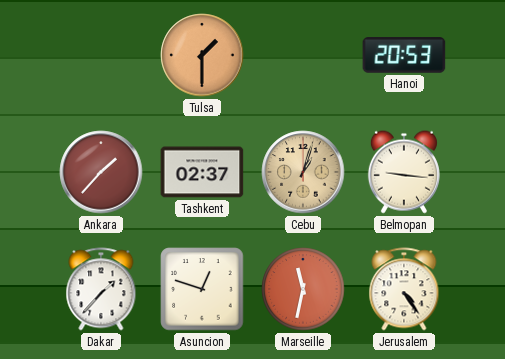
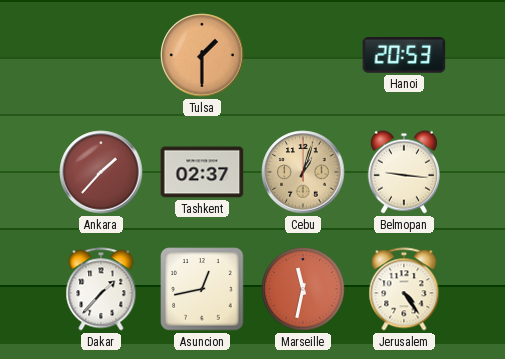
Asuncion: 12:48 -> 12:43 (202, 289)
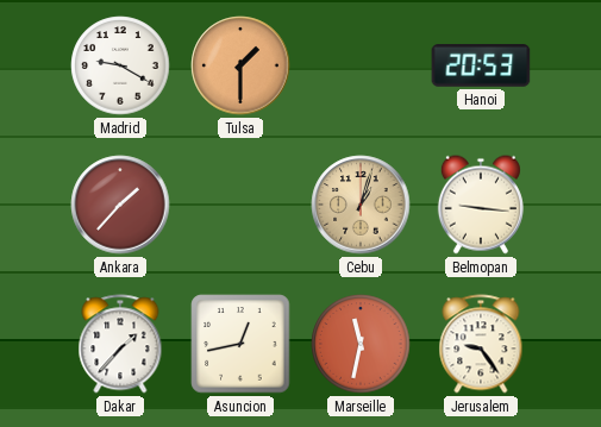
Madrid: none -> 9:20 (120, 65)
Tashkent: 02:37 -> none (202, 172)
Jerusalem: 4:24 -> 9:24 (481, 344)
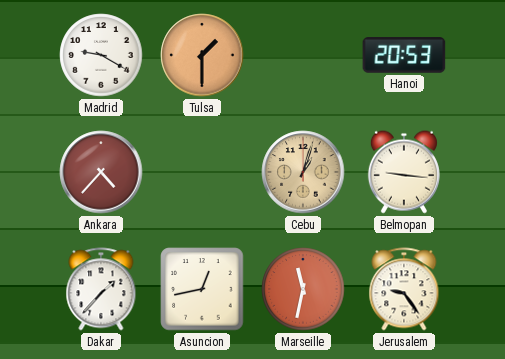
Ankara: 1:37 -> 4:37 (101, 172)
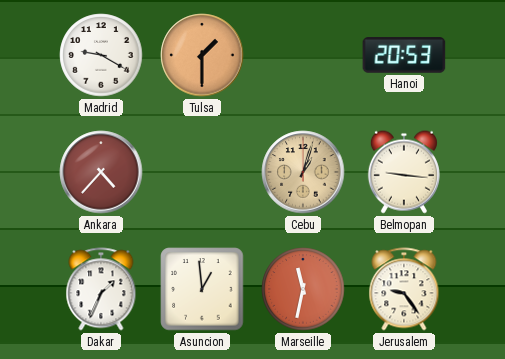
Dakar: 1:37 -> 1:34 (101, 289)
Asuncion: 12:43 -> 12:59 (202, 289)
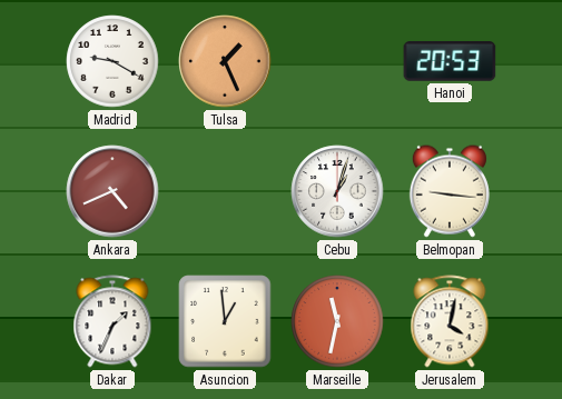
Tulsa: 1:30 -> 1:26 (225, 61)
Ankara: 4:37 -> 4:41 (112, 191)
Cebu dial: champagne -> white (337, 191)
Jerusalem: 9:24 -> 4:02 (450, 321)
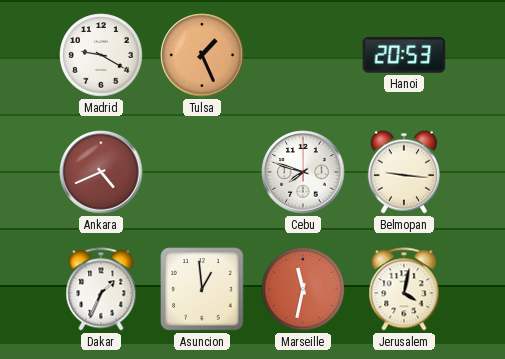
Cebu: 1:03 -> 7:48 (303, 172)
